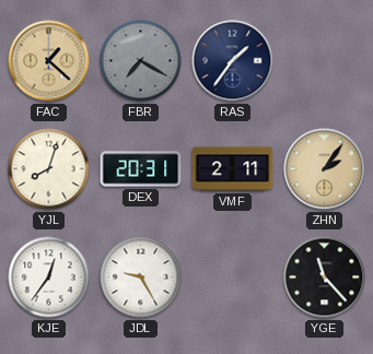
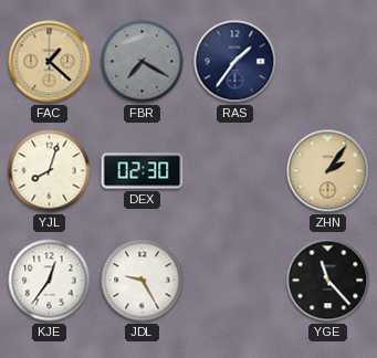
DEX: 20:31 -> 02:30 (143, 171)
VMF: 2:11 -> none (233, 169)
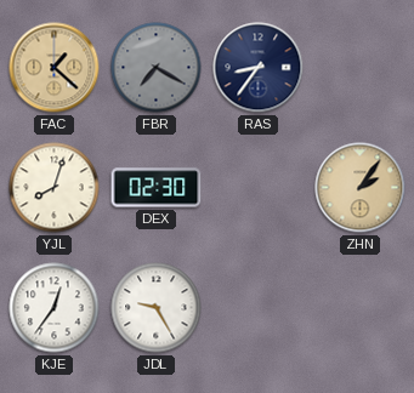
RAS: 1:36 -> 8:36 (259, 68)
YGE: 11:23 -> none (328, 281)
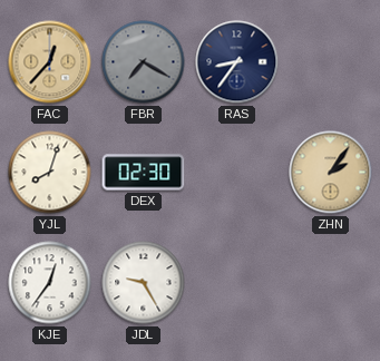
FAC: 1:22 -> 12:37 (50, 62)
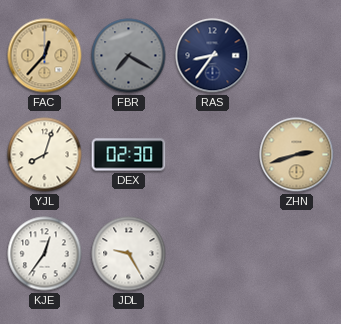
ZHN: 2:06 -> 2:42 (297, 155)
